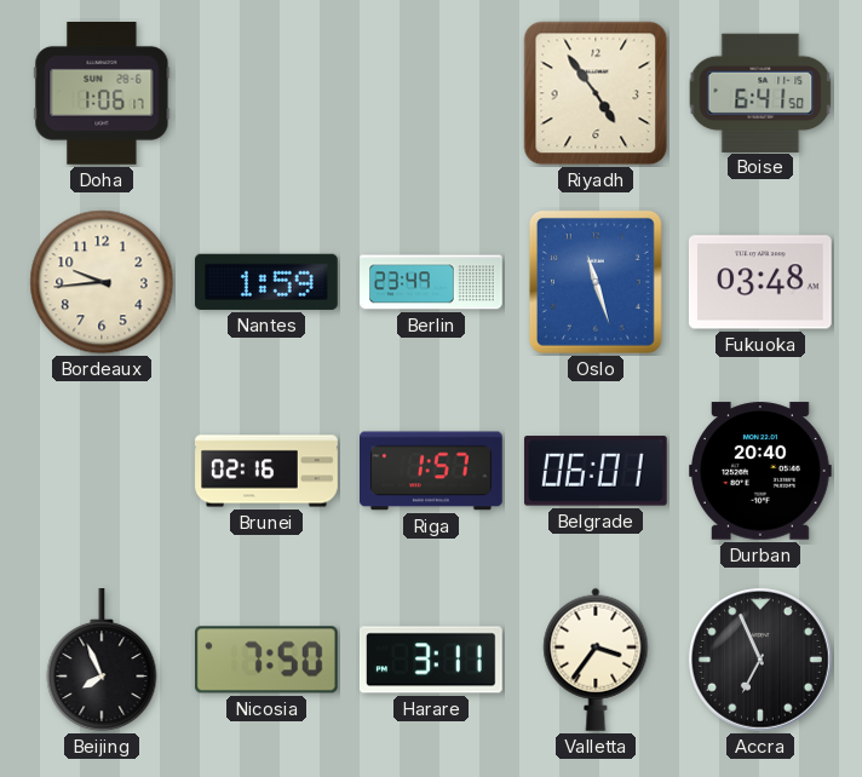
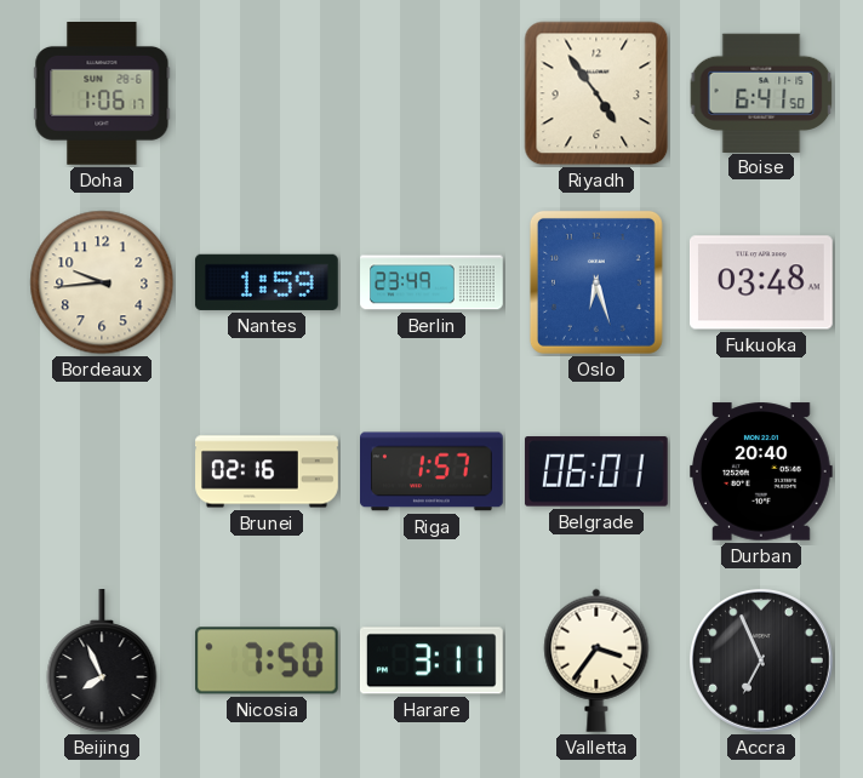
Oslo: 11:27 -> 6:27 (596, 282)
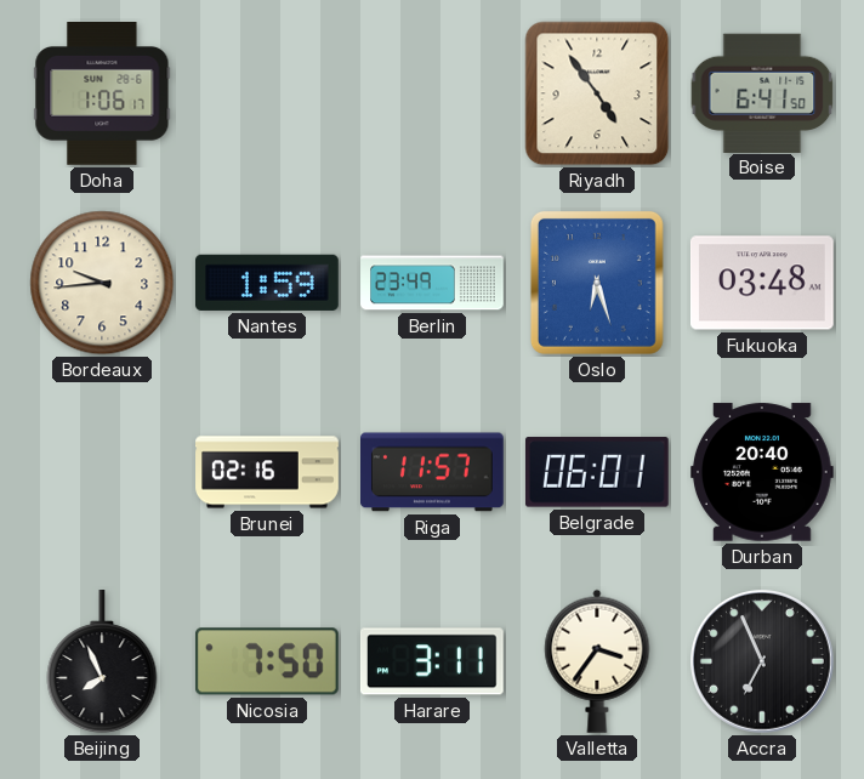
Riga: 1:57 -> 11:57 (433, 472)
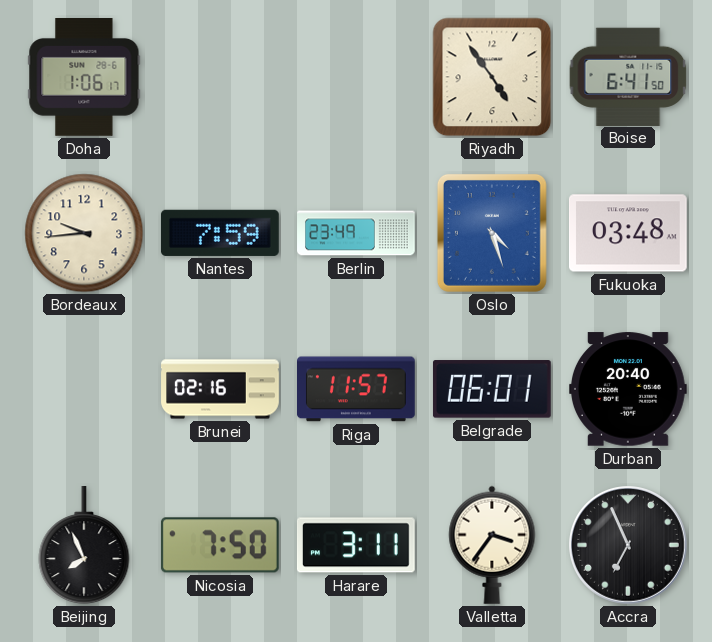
Nantes: 1:59 -> 7:59 (220, 233)
Oslo: 6:27 -> 4:27 (492, 233)
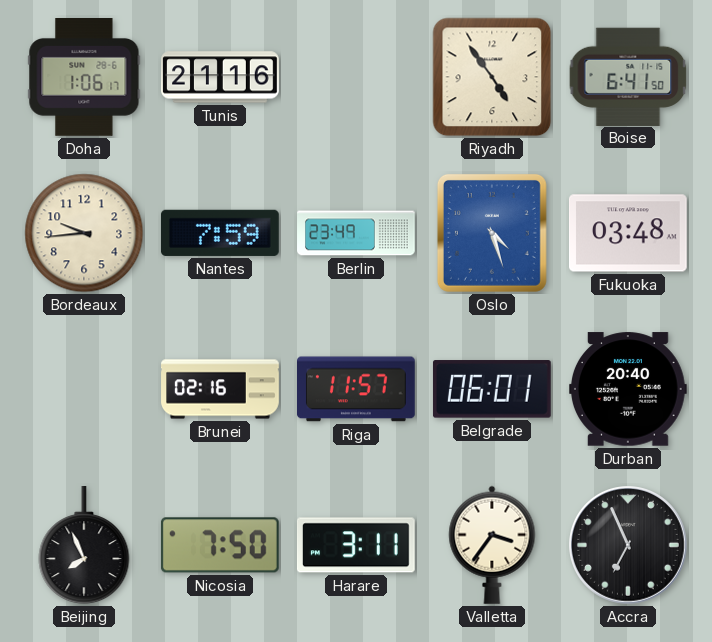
Tunis: none -> 21:16 (221, 77)
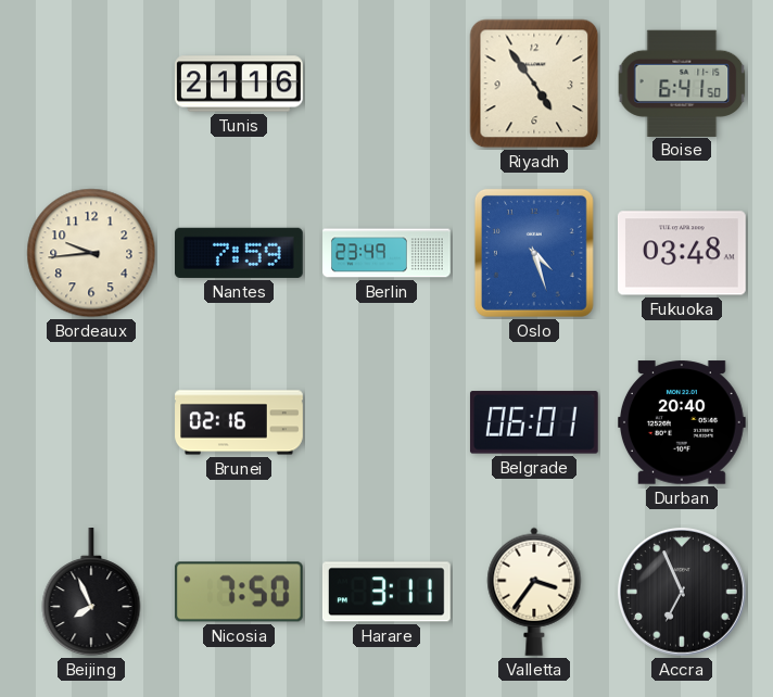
Doha: 1:06 -> none (84, 78)
Riga: 11:57 -> none (357, 389)
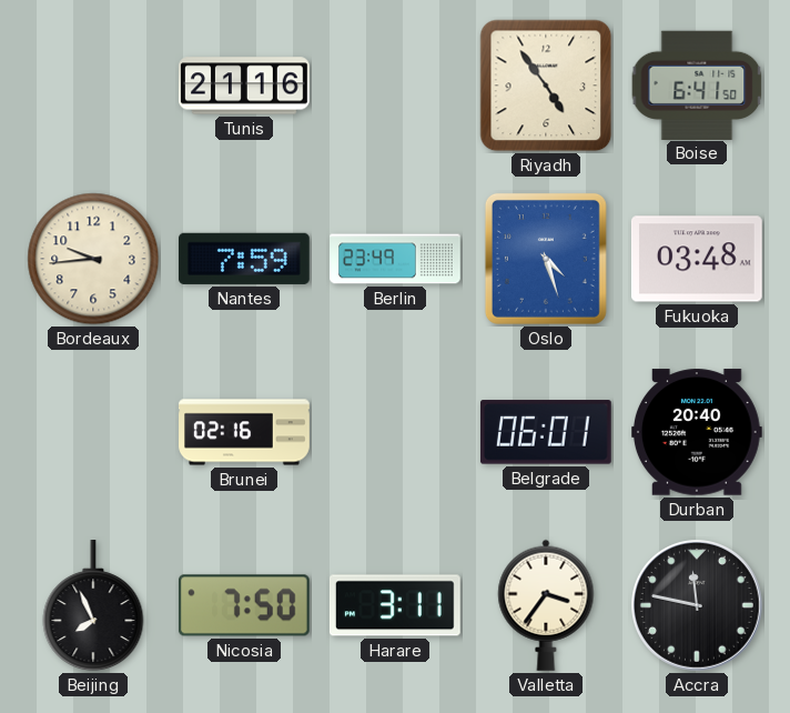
Accra: 6:56 -> 11:47 (698, 606)
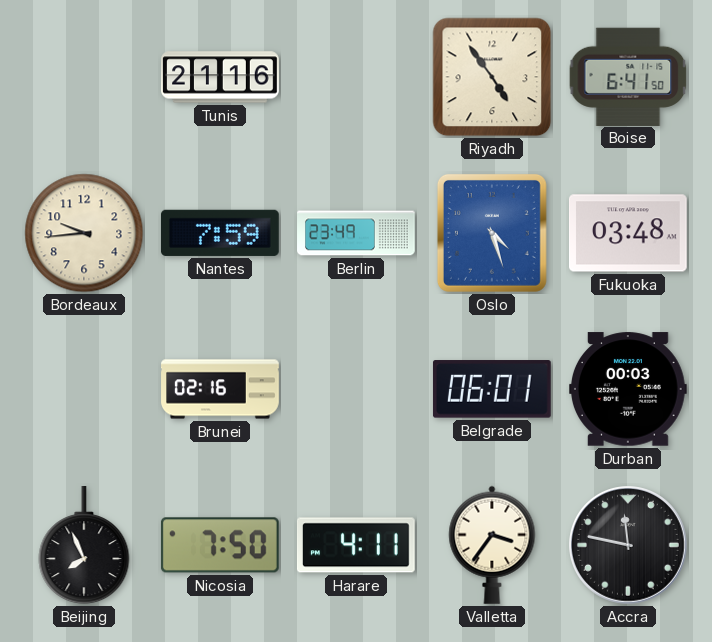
Durban: 20:40 -> 00:03 (629, 389)
Harare: 3:11 -> 4:11 (356, 545)
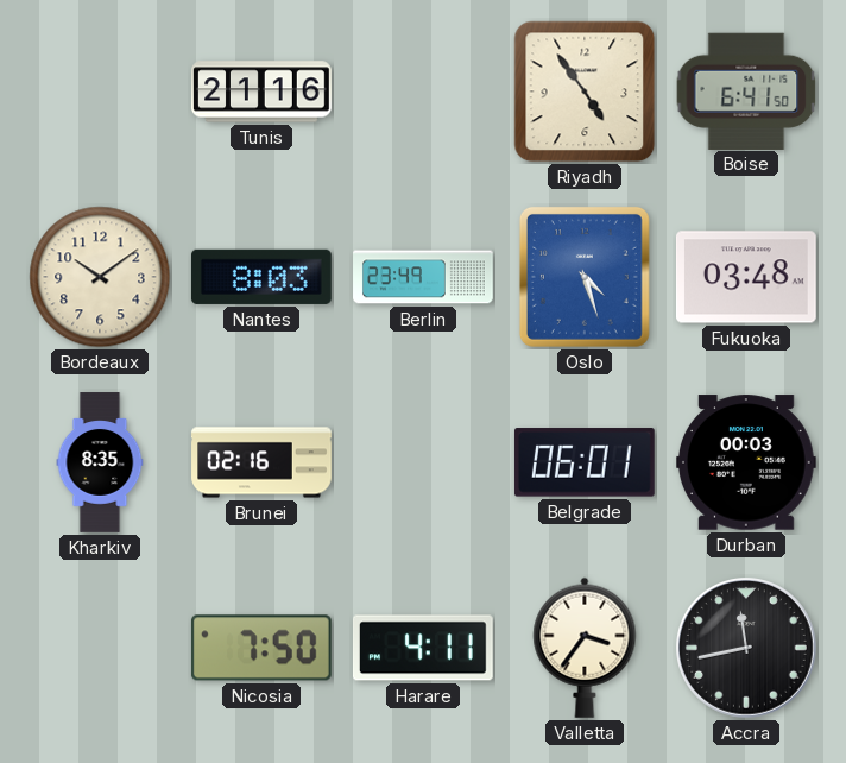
Bordeaux: 9:44 -> 10:09 (100, 277)
Nantes: 7:59 -> 8:03 (261, 277)
Kharkiv: none -> 8:35 (100, 462)
Beijing: 7:56 -> none (84, 546)
Accra: 11:47 -> 11:43 (747, 649)
